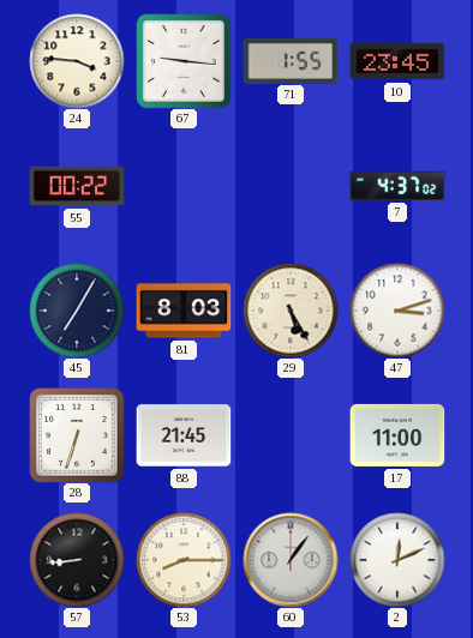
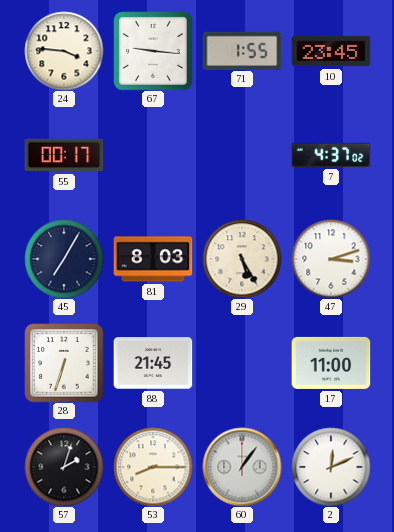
55: 00:22 -> 00:17 (64, 155)
57: 8:44 -> 2:03 (64, 467)
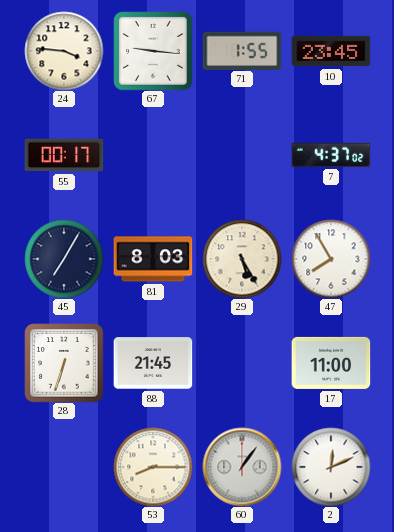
47: 3:12 -> 7:55 (331, 259)
57: 2:03 -> none (64, 467)
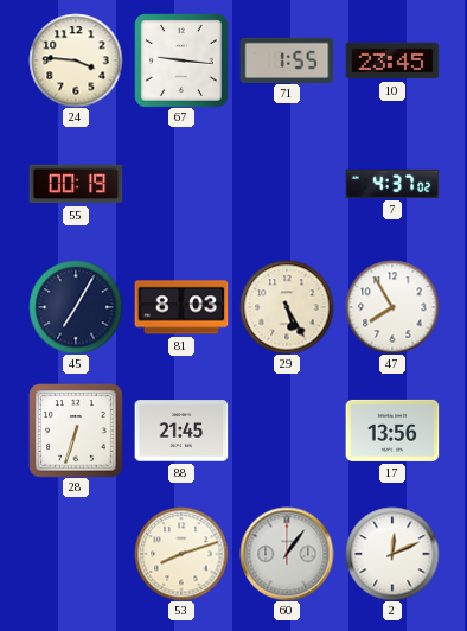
55: 00:17 -> 00:19 (76, 184)
17: 11:00 -> 13:56 (392, 431)
53: 8:15 -> 8:12 (181, 554)
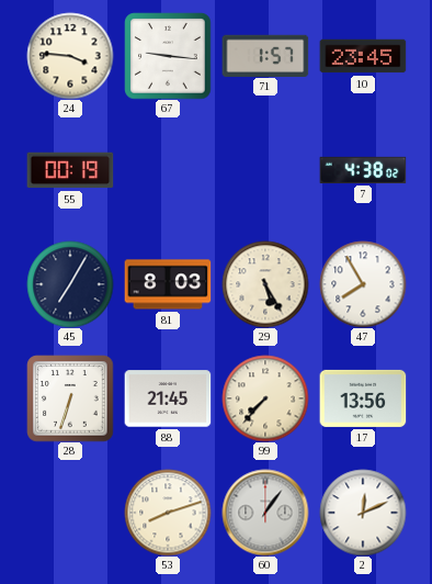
71: 1:55 -> 1:57 (265, 55)
7: 4:37 -> 4:38 (363, 170)
99: none -> 7:37 (265, 398)
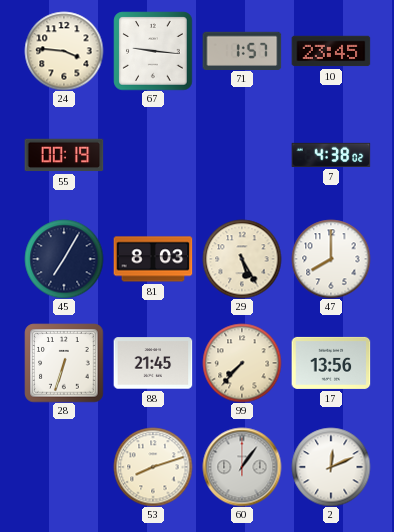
47: 7:55 -> 8:00 (331, 259)
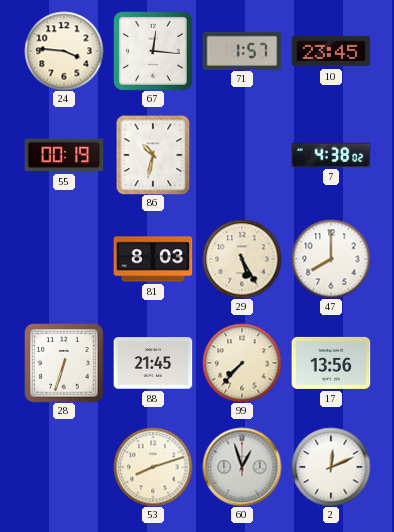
67: 9:16 -> 12:16 (153, 51)
86: none -> 10:32 (153, 155)
45: 7:05 -> none (64, 259)
60: 1:06 -> 12:57 (242, 467)
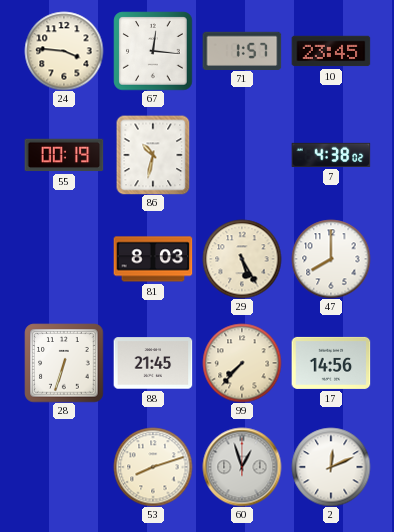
17: 13:56 -> 14:56 (331, 363)
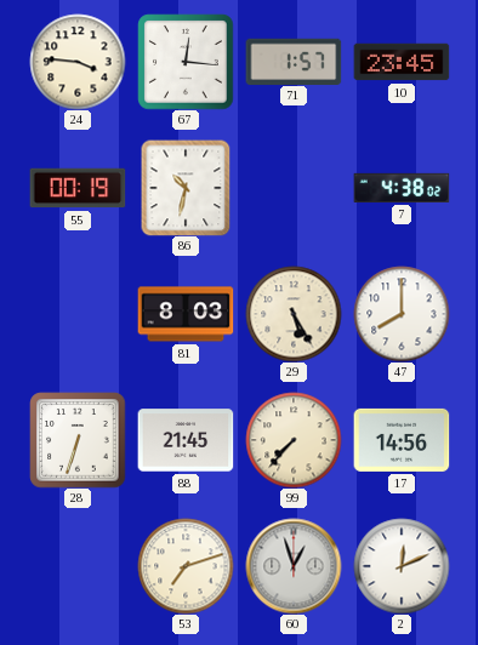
53: 8:12 -> 7:12 (186, 566)
